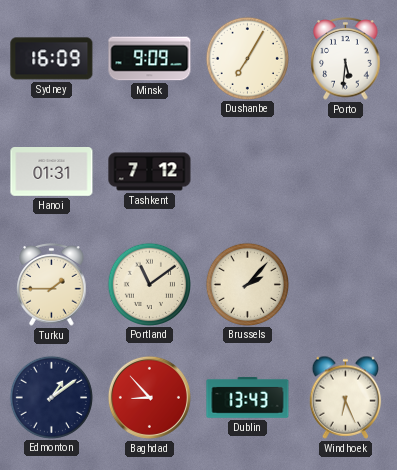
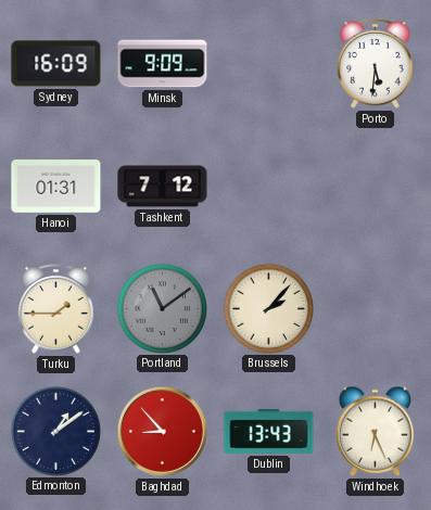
Dushanbe: 7:05 -> none (247, 58)
Portland dial: cream -> grey (162, 308)
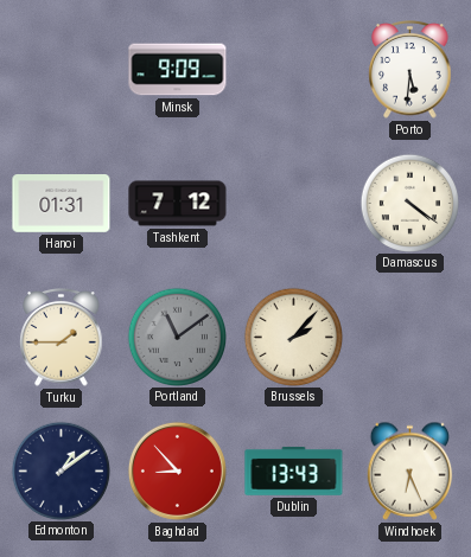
Sydney: 16:09 -> none (56, 64)
Damascus: none -> 4:21 (409, 203)
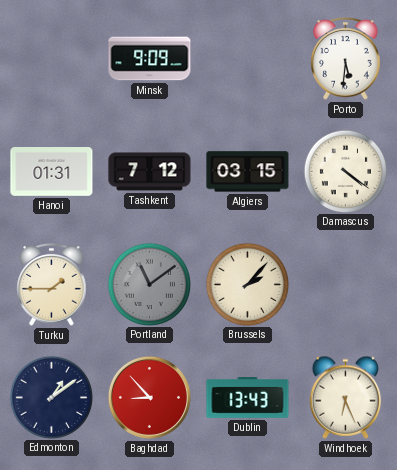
Algiers: none -> 03:15 (248, 172)
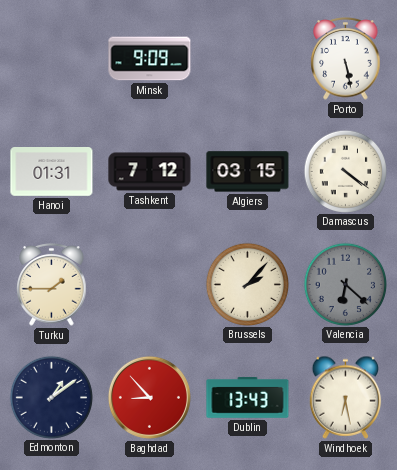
Porto: 5:31 -> 5:28 (346, 59)
Portland: 11:09 -> none (149, 284)
Valencia: none -> 6:22 (345, 284)
Windhoek: 6:26 -> 6:28 (346, 397)
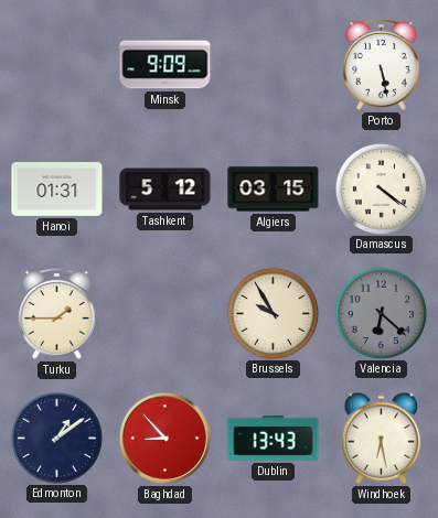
Tashkent: 7:12 -> 5:12 (165, 190)
Brussels: 2:07 -> 9:55 (273, 313)
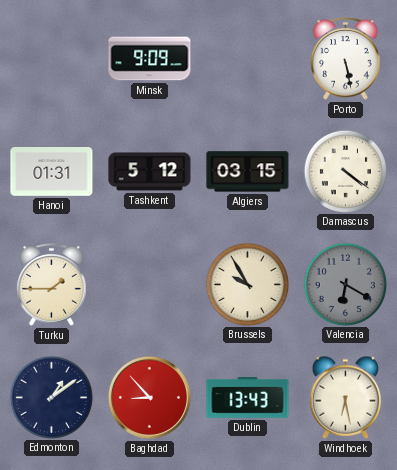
Valencia: 6:22 -> 6:20 (345, 284)
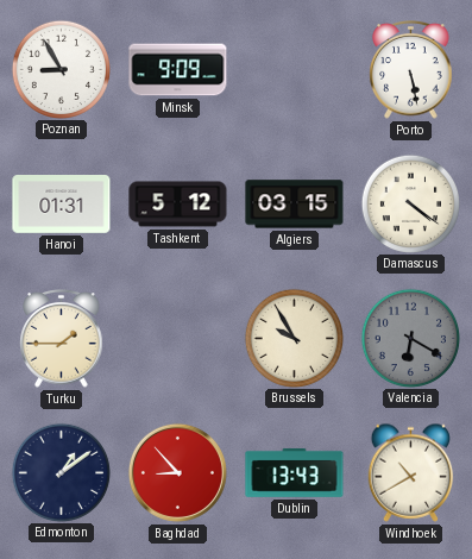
Poznan: none -> 8:55 (61, 69)
Windhoek: 6:28 -> 10:40 (411, 472)
